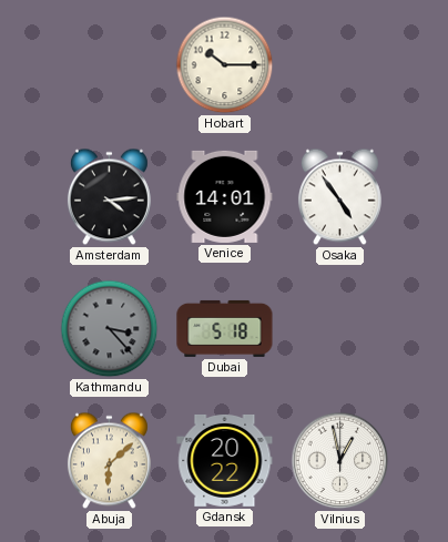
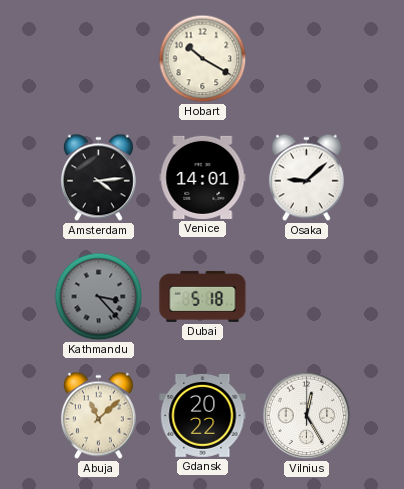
Hobart: 10:15 -> 10:20 (203, 59)
Osaka: 4:54 -> 9:08 (306, 178)
Abuja: 6:08 -> 11:08 (98, 416)
Vilnius: 12:58 -> 12:25 (307, 416)
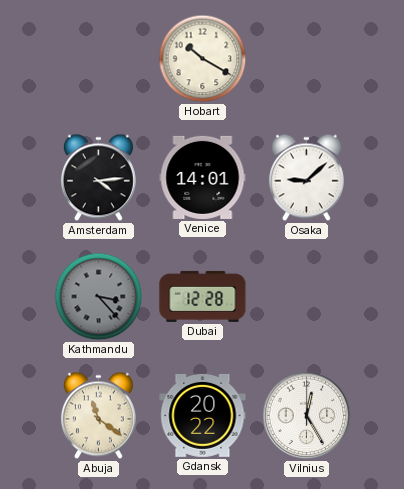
Dubai: 5:18 -> 12:28 (203, 296)
Abuja: 11:08 -> 11:21 (98, 416)
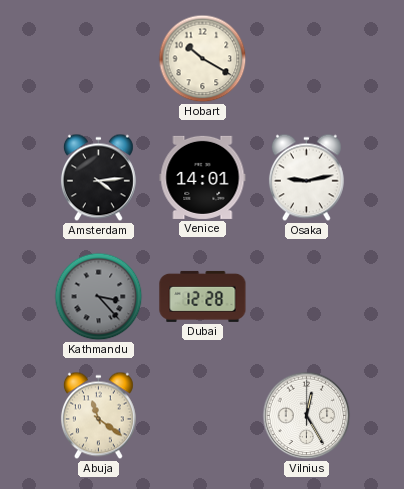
Osaka: 9:08 -> 9:13 (306, 178)
Gdansk: 20:22 -> none (203, 415)
